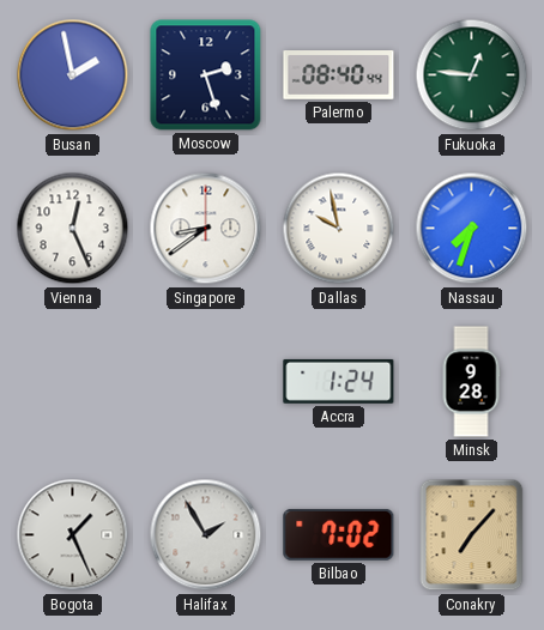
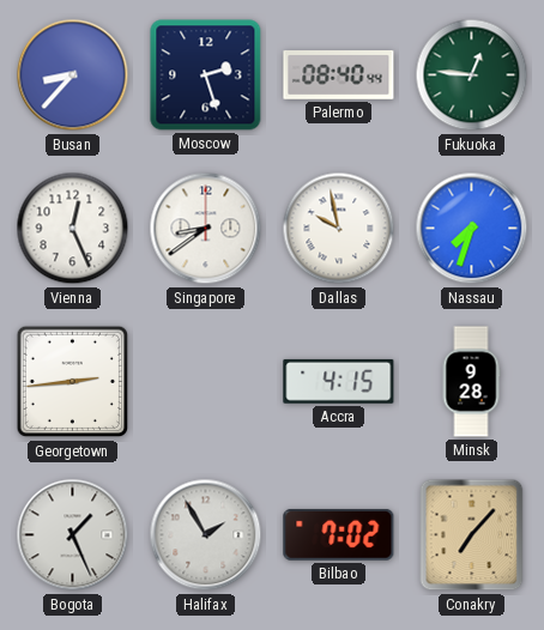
Busan: 1:58 -> 8:37 (73, 75)
Georgetown: none -> 2:44 (73, 382)
Accra: 1:24 -> 4:15 (339, 381)
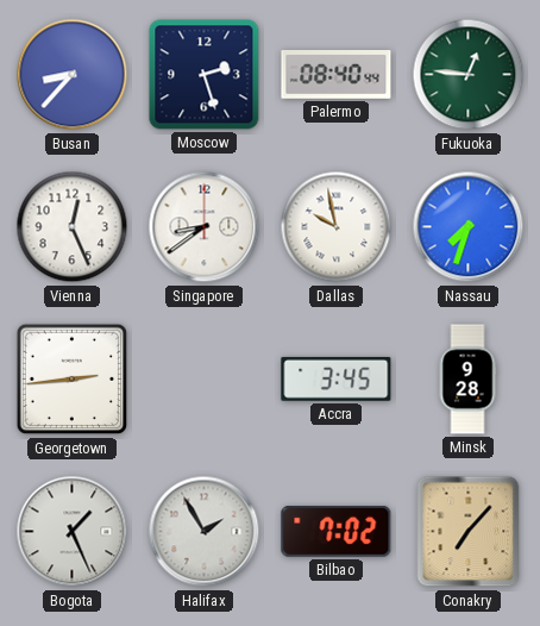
Accra: 4:15 -> 3:45 (337, 378)
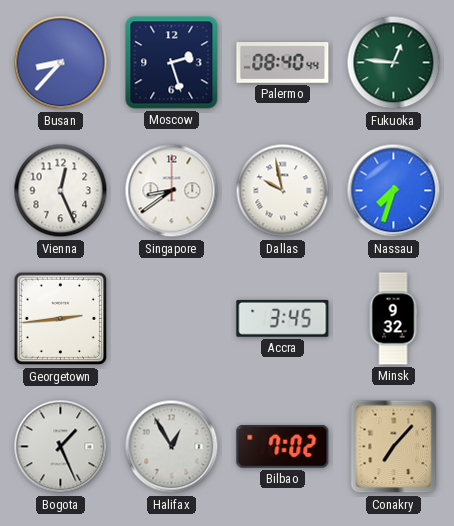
Minsk: 9:28 -> 9:32 (393, 319)
Halifax: 1:55 -> 12:55 (172, 447)
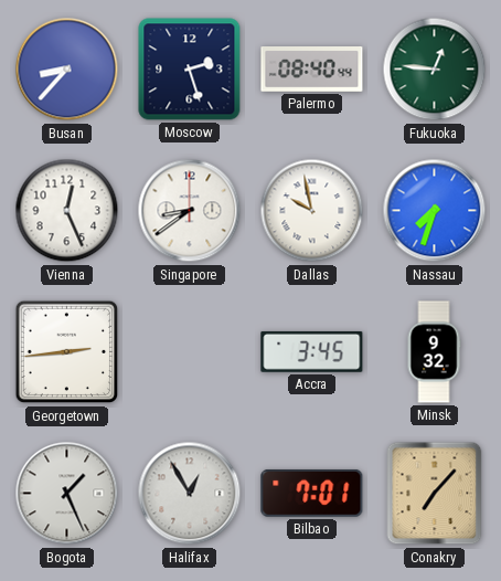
Bilbao: 7:02 -> 7:01 (312, 493)
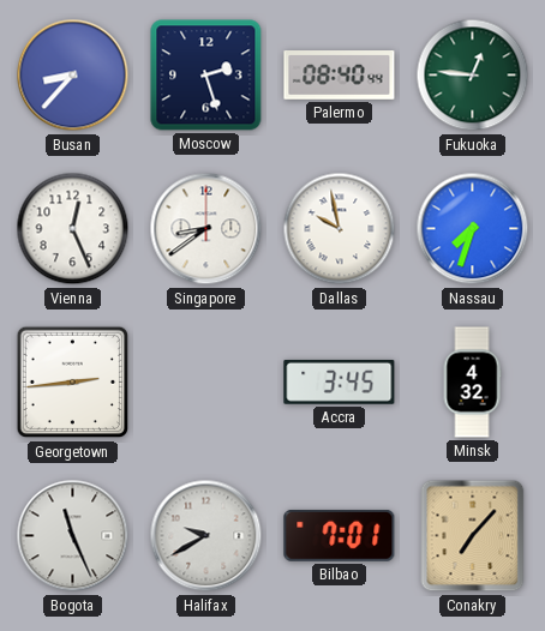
Minsk: 9:32 -> 4:32 (472, 383)
Bogota: 1:26 -> 11:26 (73, 536)
Halifax: 12:55 -> 9:40 (206, 536)
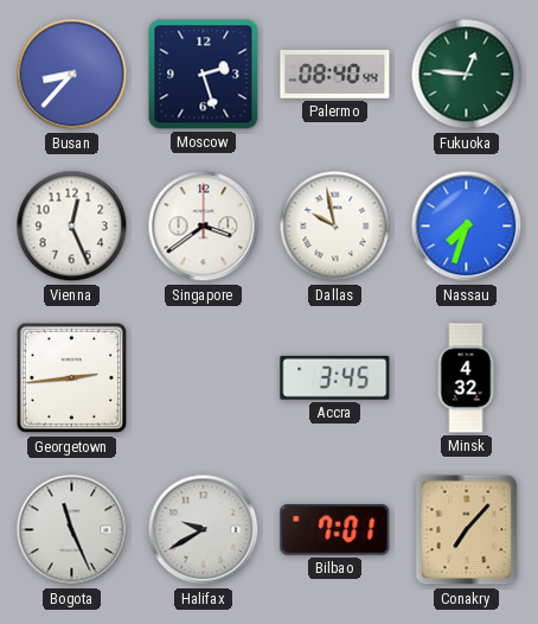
Singapore: 8:39 -> 3:39 (204, 227)
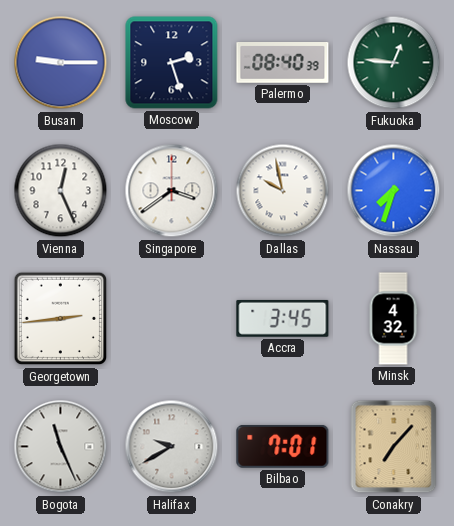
Busan: 8:37 -> 9:15 (61, 63)
Palermo: 08:40:44 -> 08:40:39 (283, 63)
